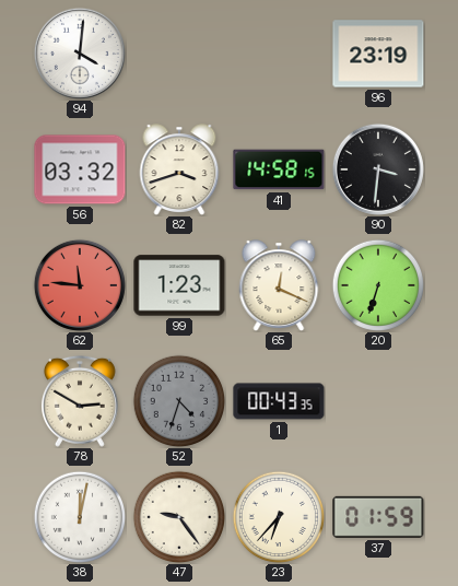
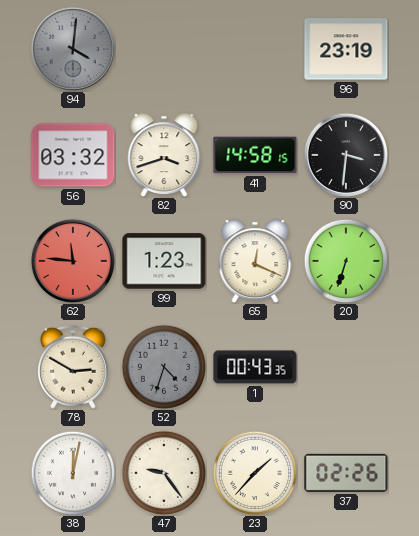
94 dial: white -> grey (73, 49)
23: 6:37 -> 1:37 (255, 473)
37: 01:59 -> 02:26 (346, 473)
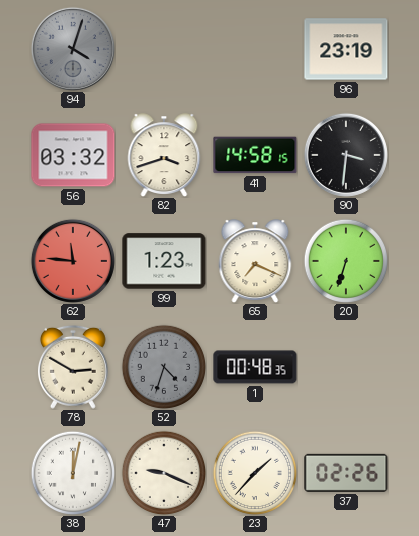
94: 4:01 -> 4:03 (73, 49)
65: 12:19 -> 7:19 (255, 261)
1: 00:43 -> 00:48 (255, 367)
47: 9:24 -> 9:19 (164, 473)
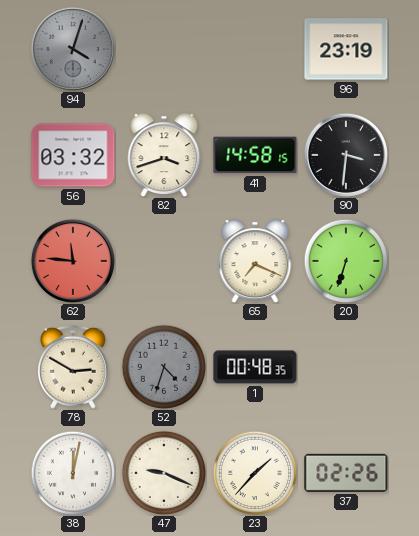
99: 1:23 -> none (164, 261)
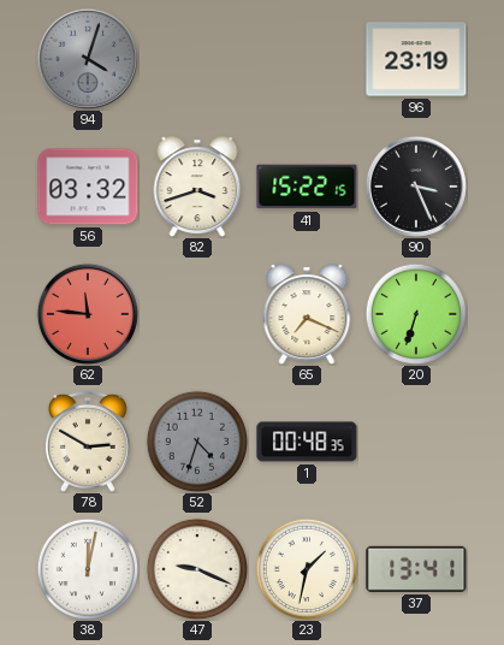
41: 14:58 -> 15:22 (307, 187)
90: 3:31 -> 3:26 (416, 187)
23: 1:37 -> 1:32 (307, 569)
37: 02:26 -> 13:41 (416, 569)
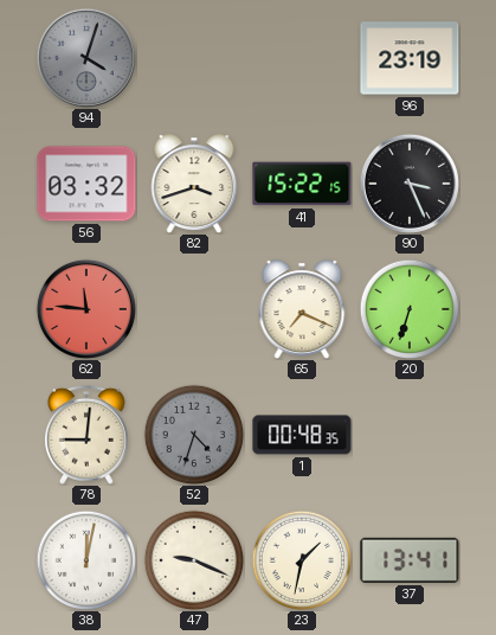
78: 2:50 -> 9:01 (86, 435)
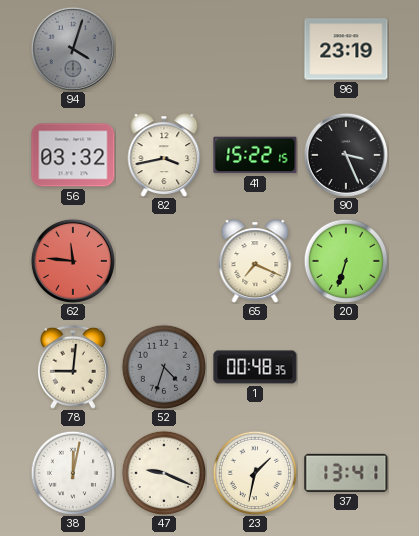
82: 3:42 -> 3:43 (164, 155)
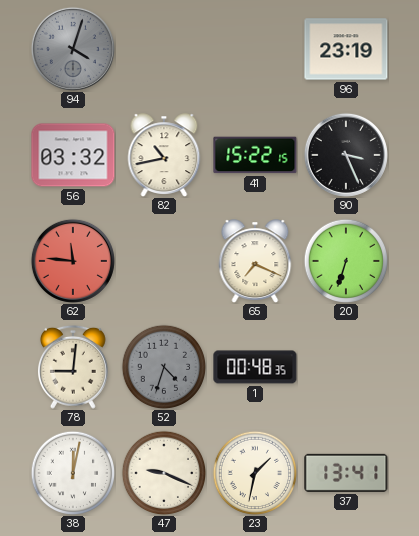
82: 3:43 -> 10:43 (164, 155)
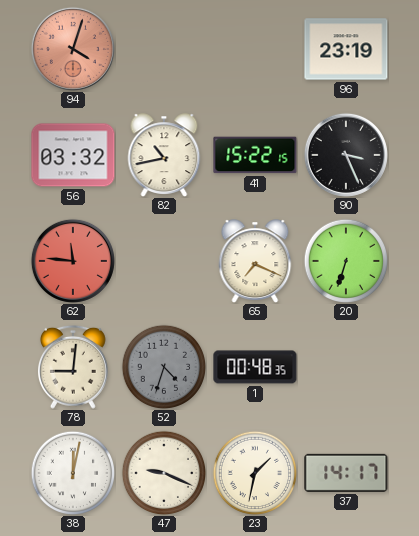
94 dial: grey -> salmon (73, 49)
37: 13:41 -> 14:17 (346, 473)
